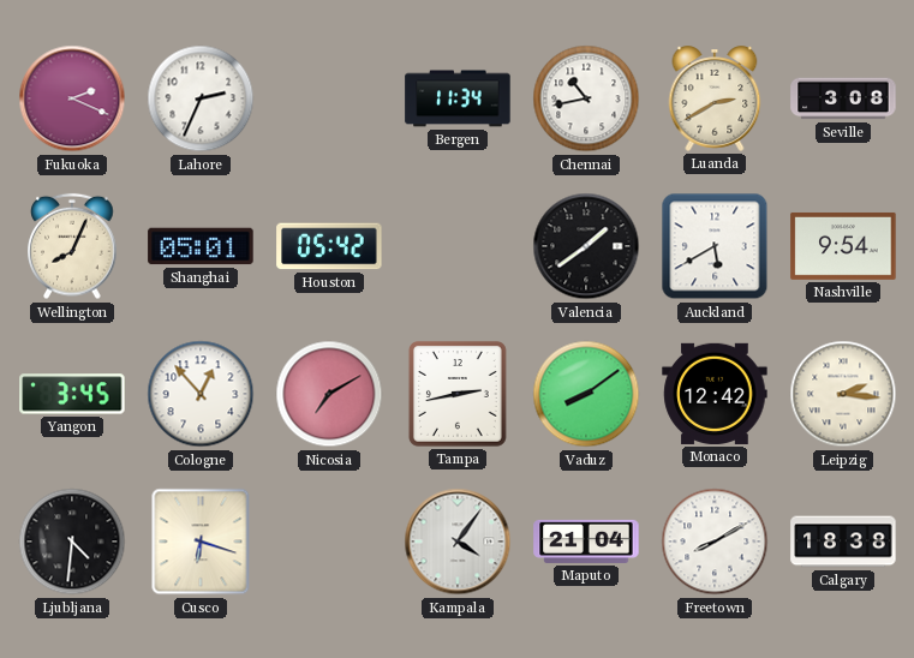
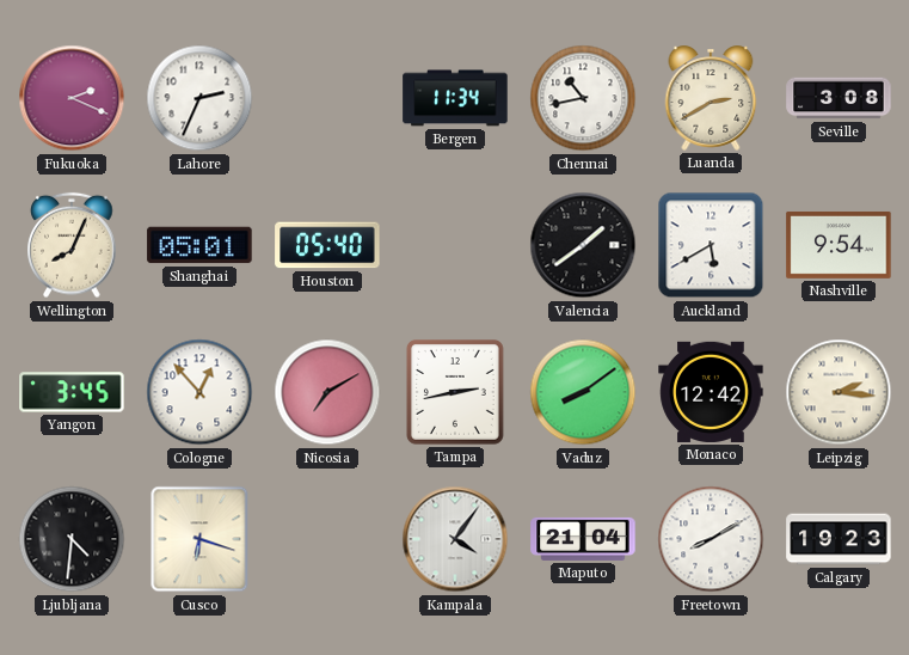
Houston: 05:42 -> 05:40 (327, 245)
Calgary: 18:38 -> 19:23 (839, 539)
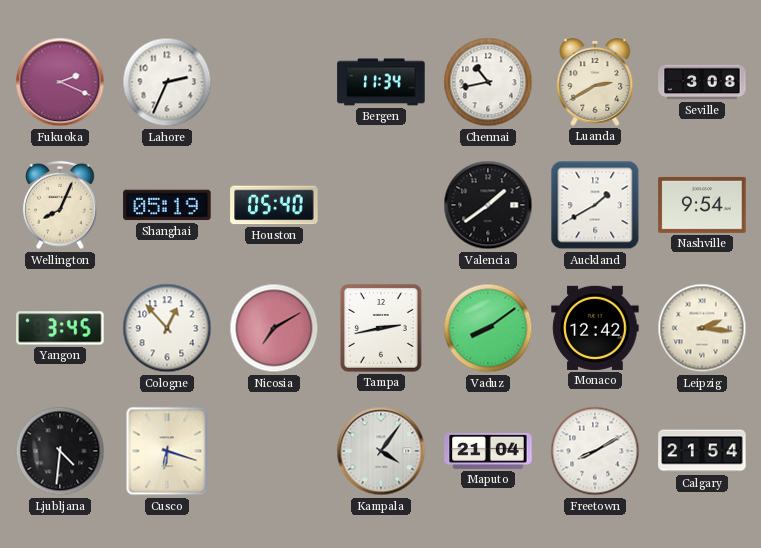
Shanghai: 05:01 -> 05:19 (167, 205)
Auckland: 5:40 -> 1:40 (595, 205)
Calgary: 19:23 -> 21:54 (702, 451)
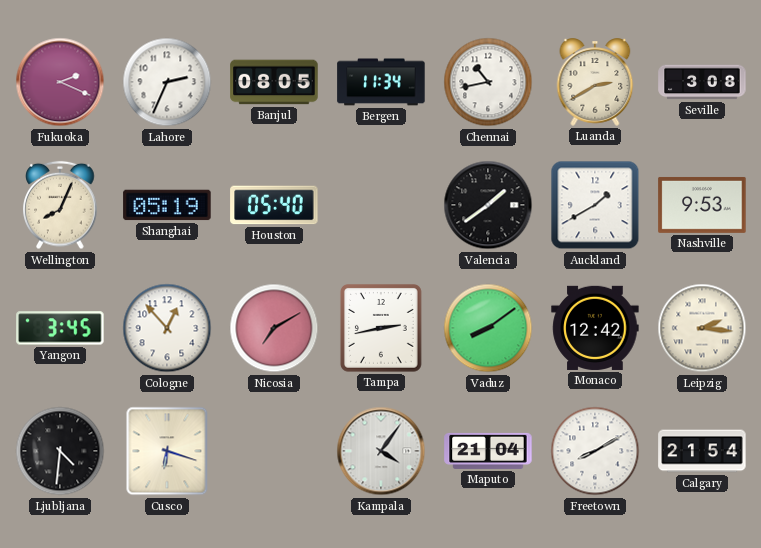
Banjul: none -> 08:05 (274, 82)
Nashville: 9:54 -> 9:53 (702, 205)
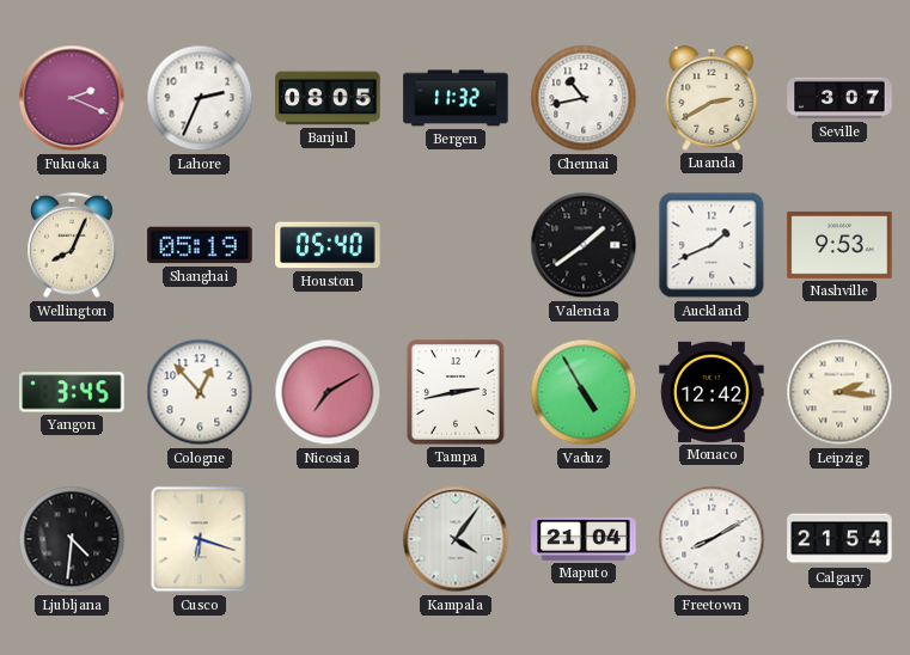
Bergen: 11:34 -> 11:32 (456, 98)
Seville: 3:08 -> 3:07 (839, 98)
Auckland: 1:40 -> 1:41 (711, 245)
Vaduz: 8:09 -> 4:55 (584, 392)
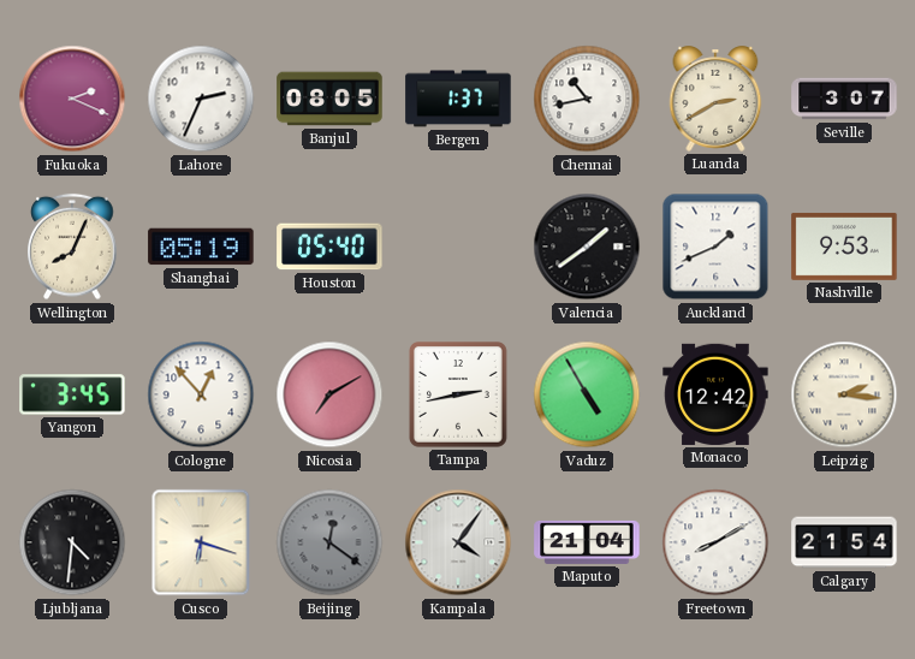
Bergen: 11:32 -> 1:37 (458, 99)
Beijing: none -> 12:21 (329, 542)
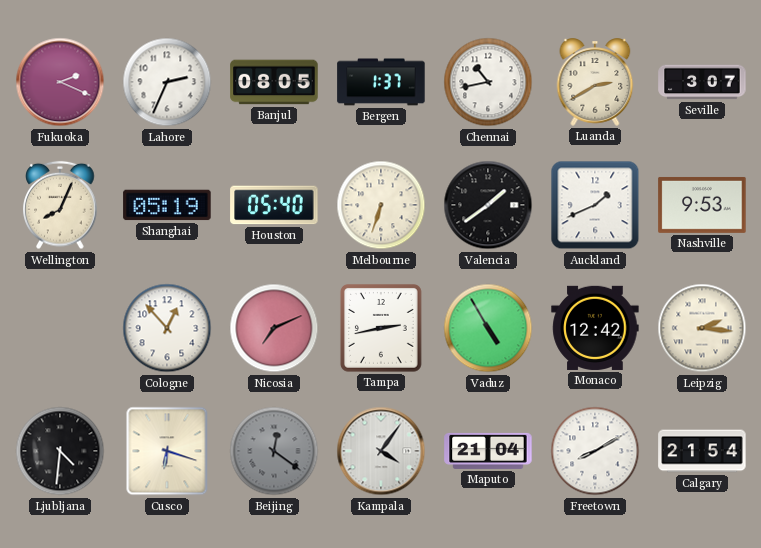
Melbourne: none -> 6:33 (381, 205)
Yangon: 3:45 -> none (72, 394)
Nicosia: 7:10 -> 7:11 (274, 328)
